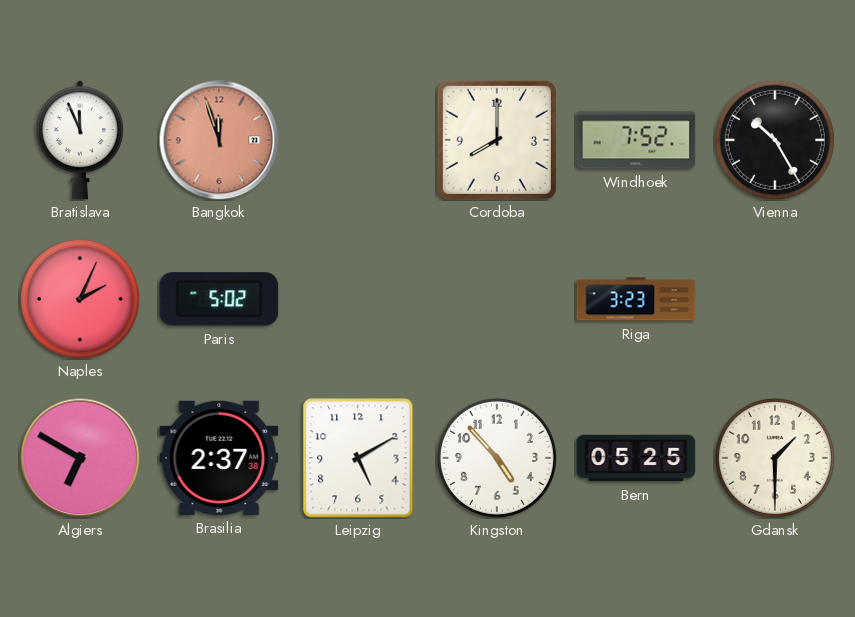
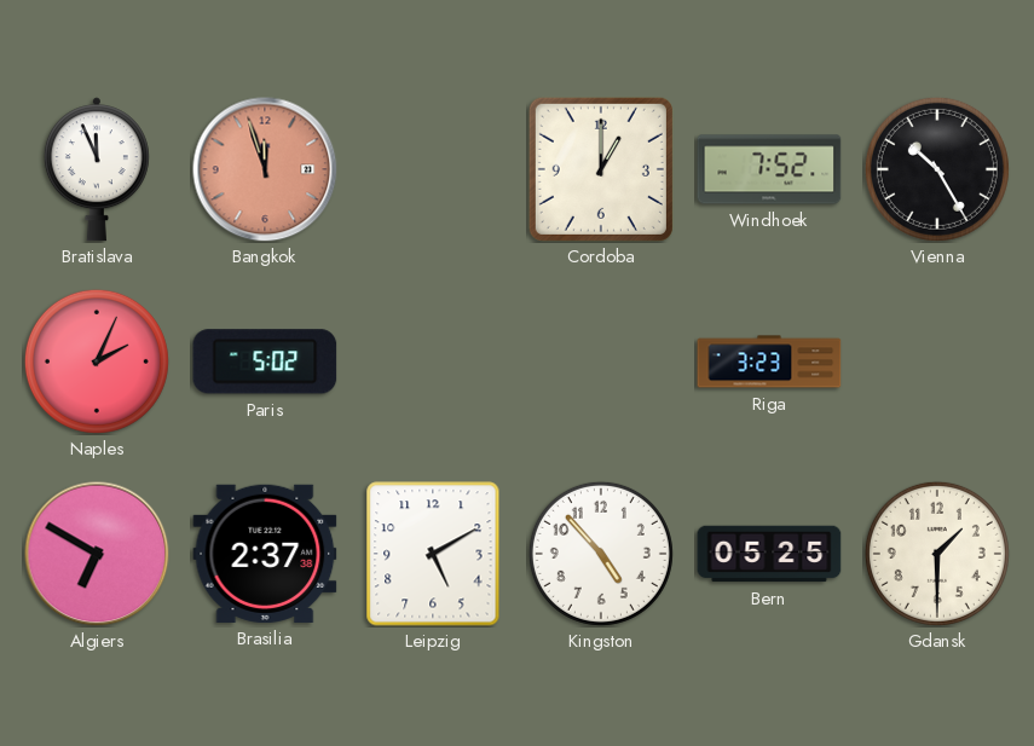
Cordoba: 8:00 -> 1:00 (601, 169)
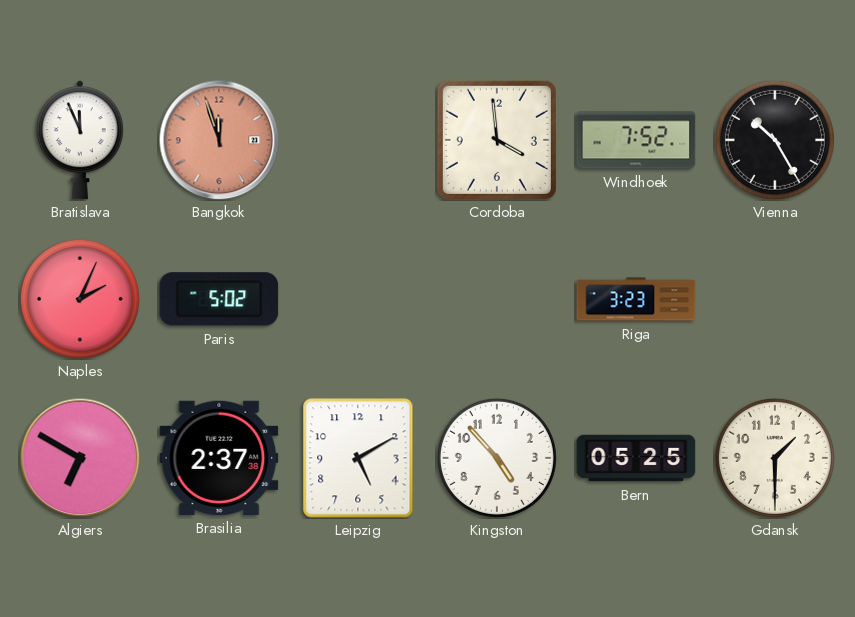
Cordoba: 1:00 -> 3:59 (497, 140)
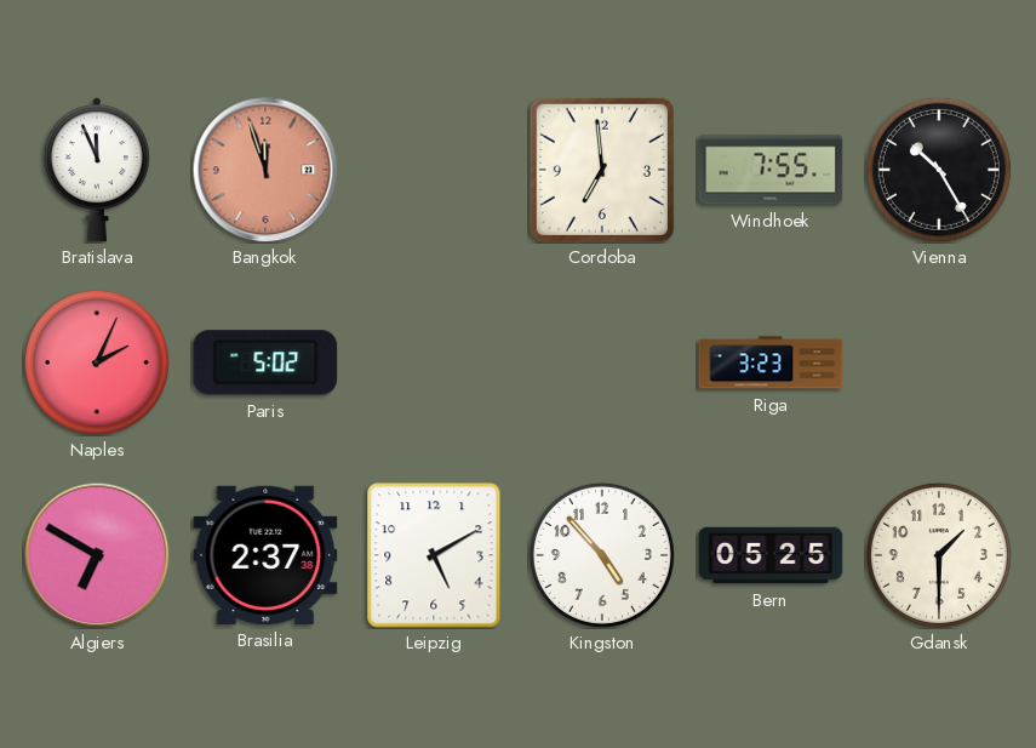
Cordoba: 3:59 -> 6:59 (602, 170)
Windhoek: 7:52 -> 7:55 (771, 170)
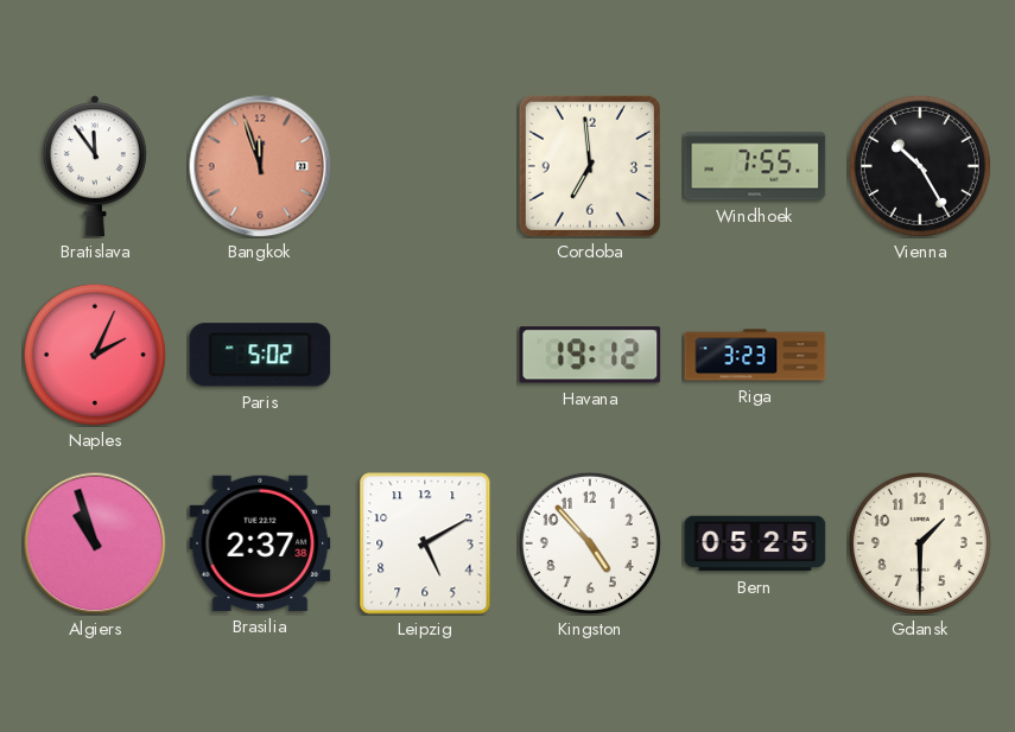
Bratislava: 11:56 -> 11:54 (95, 166)
Havana: none -> 19:12 (590, 355)
Algiers: 6:50 -> 10:57 (95, 543)
